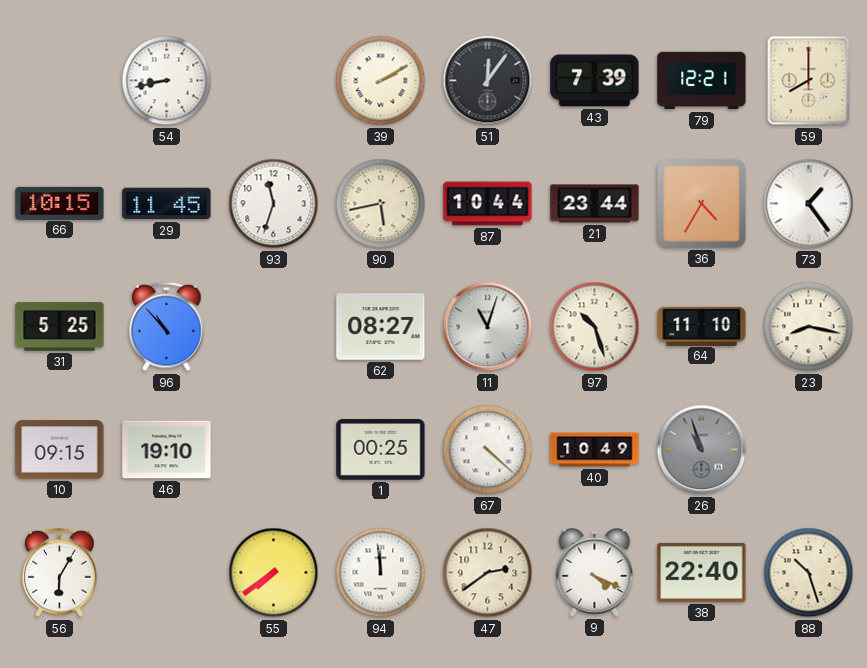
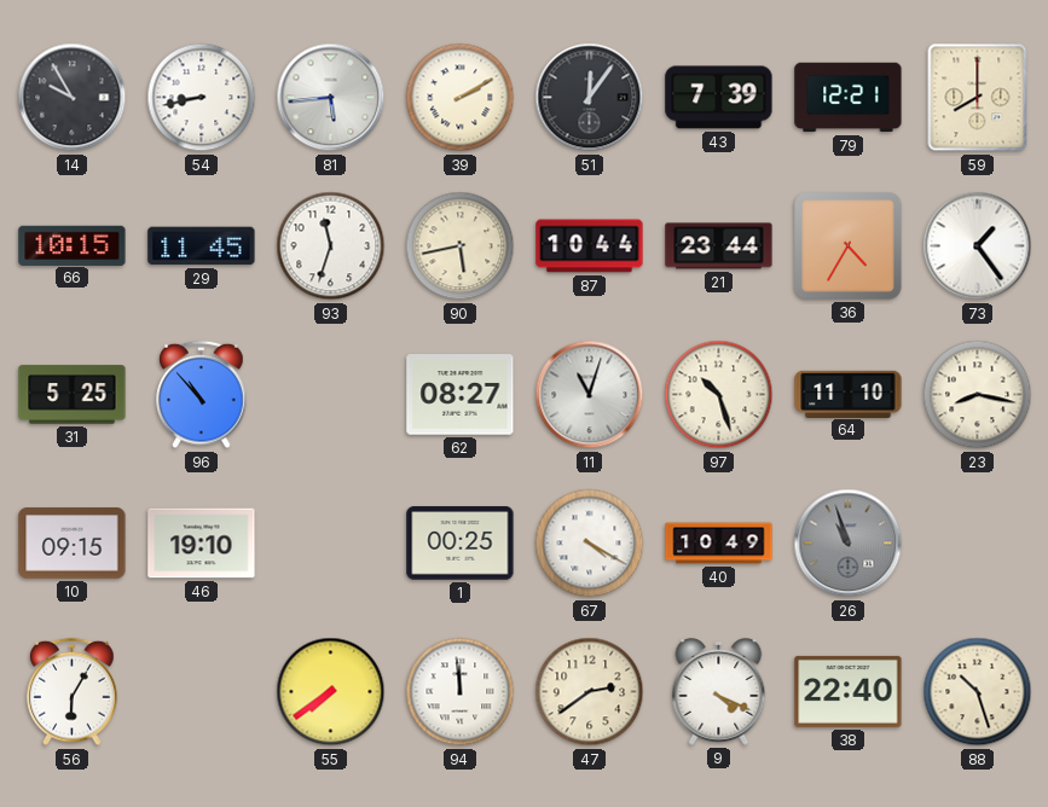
14: none -> 9:55 (73, 98)
81: none -> 5:44 (331, 98)
67: 4:22 -> 4:20 (590, 544)
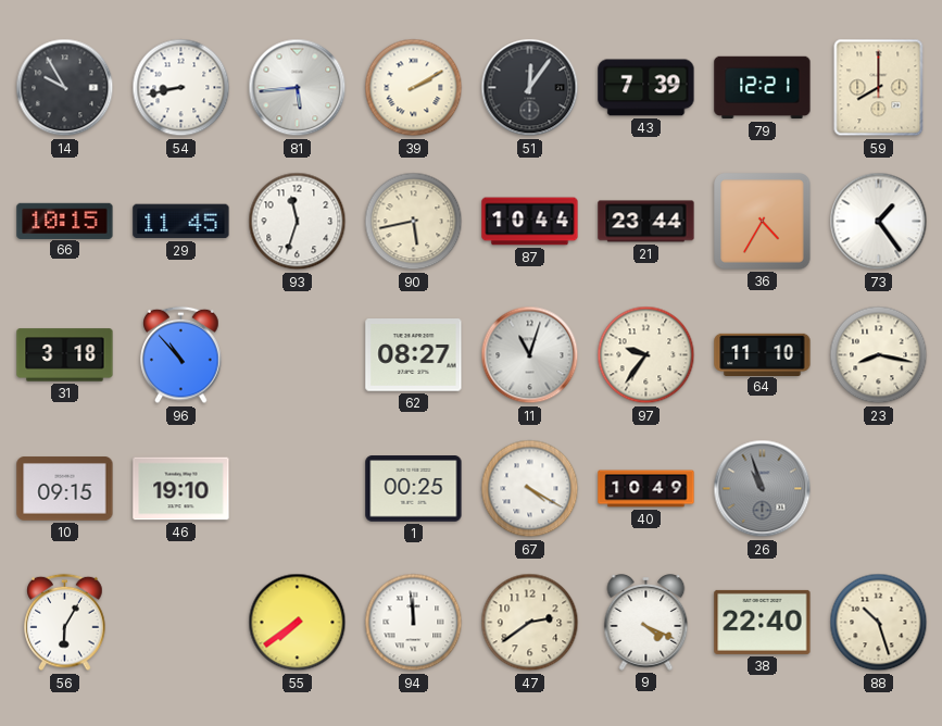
31: 5:25 -> 3:18 (65, 355)
97: 10:27 -> 9:36 (646, 355)
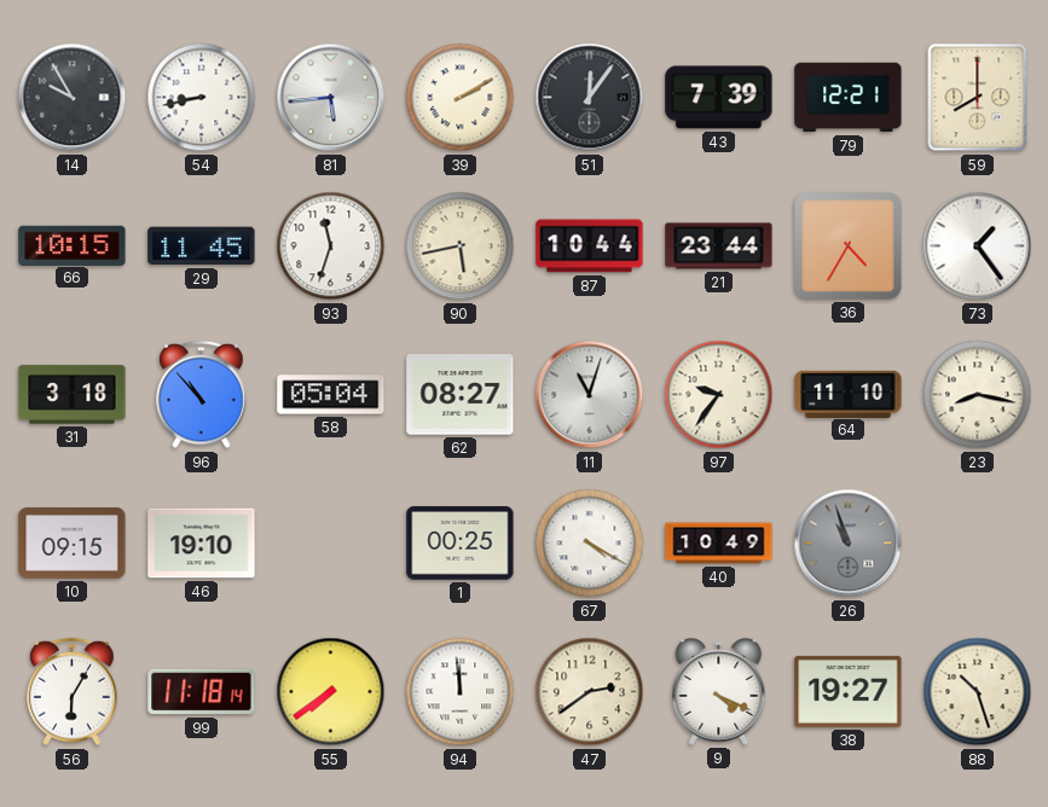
58: none -> 05:04 (331, 395)
99: none -> 11:18 (202, 692)
38: 22:40 -> 19:27 (849, 691)
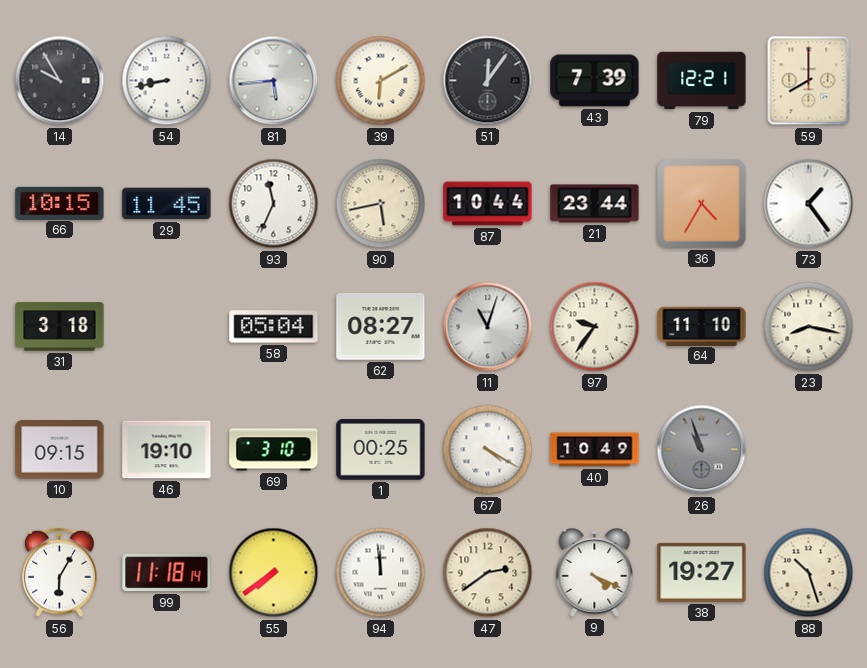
39: 2:10 -> 6:10 (381, 81)
93: 11:33 -> 11:34 (274, 204)
96: 10:53 -> none (202, 395)
69: none -> 3:10 (274, 450)
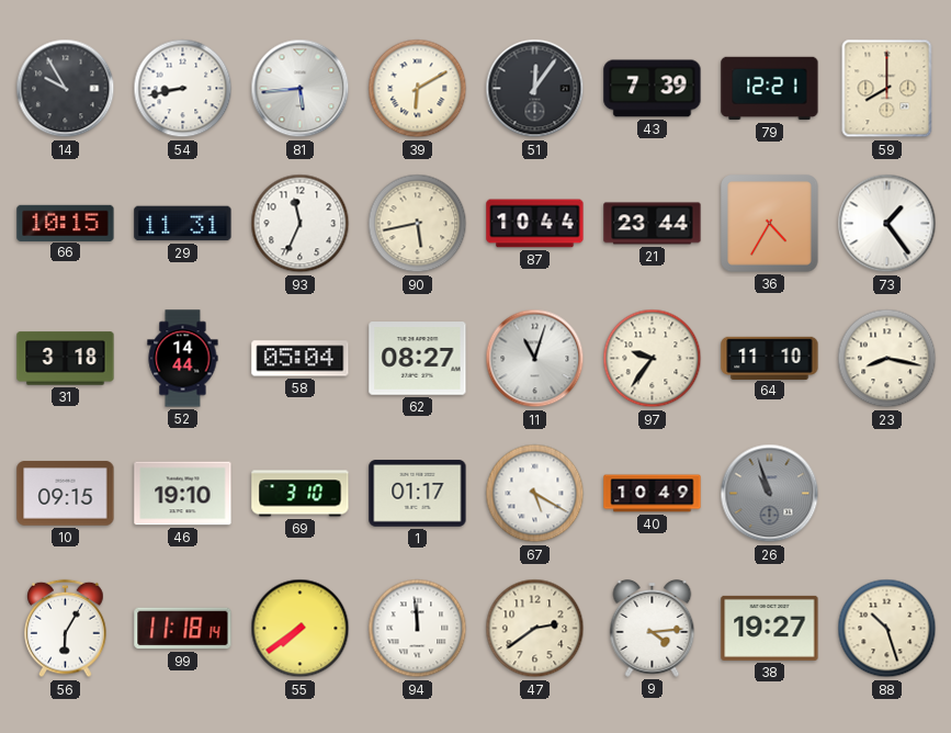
29: 11:45 -> 11:31 (183, 224)
52: none -> 14:44 (183, 359)
1: 00:25 -> 01:17 (418, 494)
67: 4:20 -> 5:20 (535, 494)
9: 4:19 -> 4:14 (653, 629)
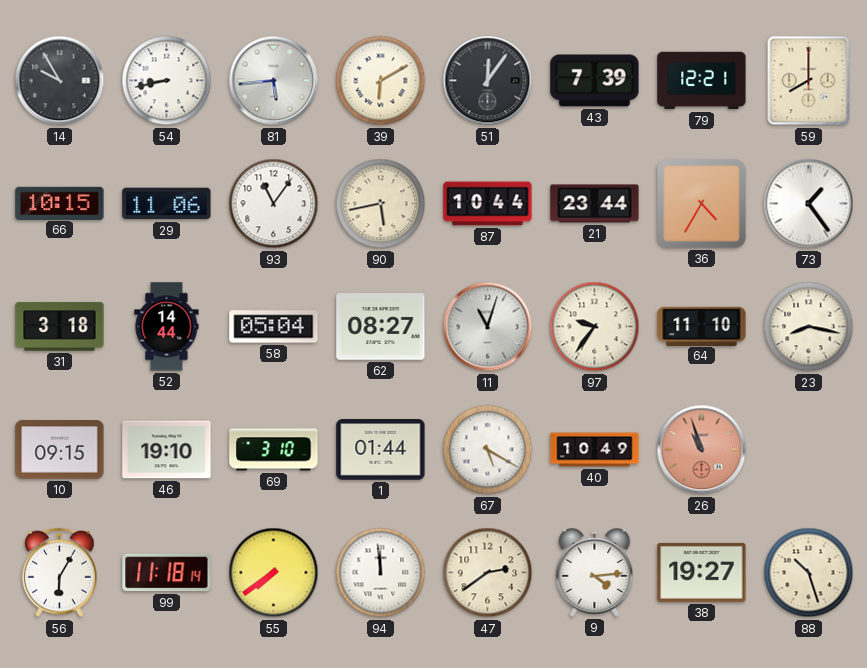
29: 11:31 -> 11:06 (167, 204)
93: 11:34 -> 11:06 (274, 204)
1: 01:17 -> 01:44 (381, 450)
26 dial: grey -> salmon (702, 450)
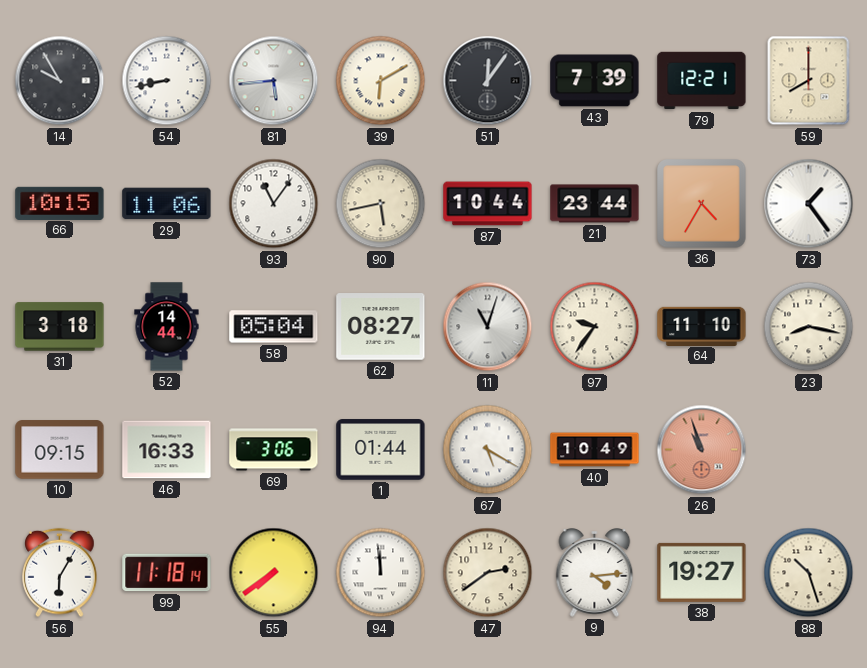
46: 19:10 -> 16:33 (167, 450)
69: 3:10 -> 3:06 (274, 450)
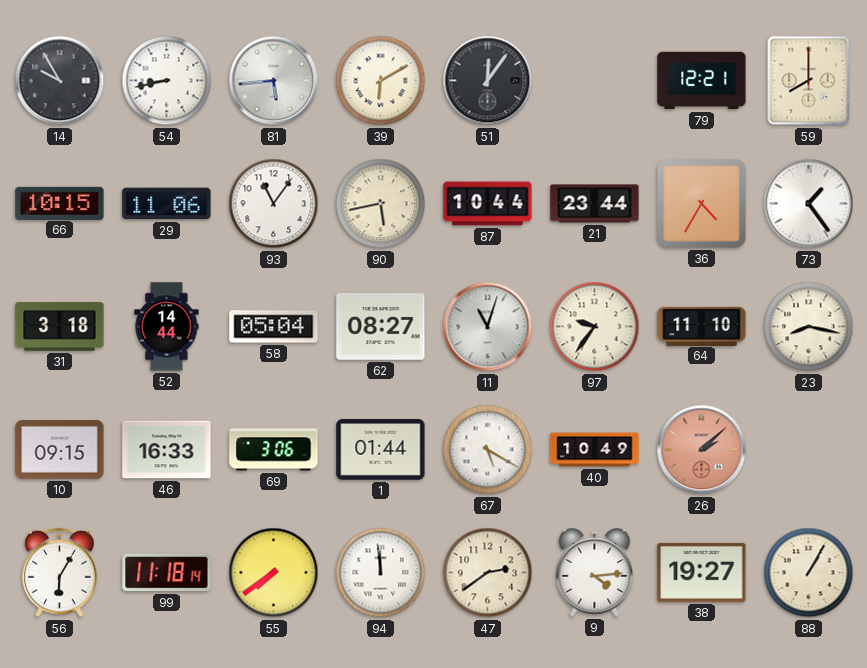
43: 7:39 -> none (595, 81)
26: 10:57 -> 2:08 (702, 450)
88: 10:27 -> 1:05 (809, 573)
